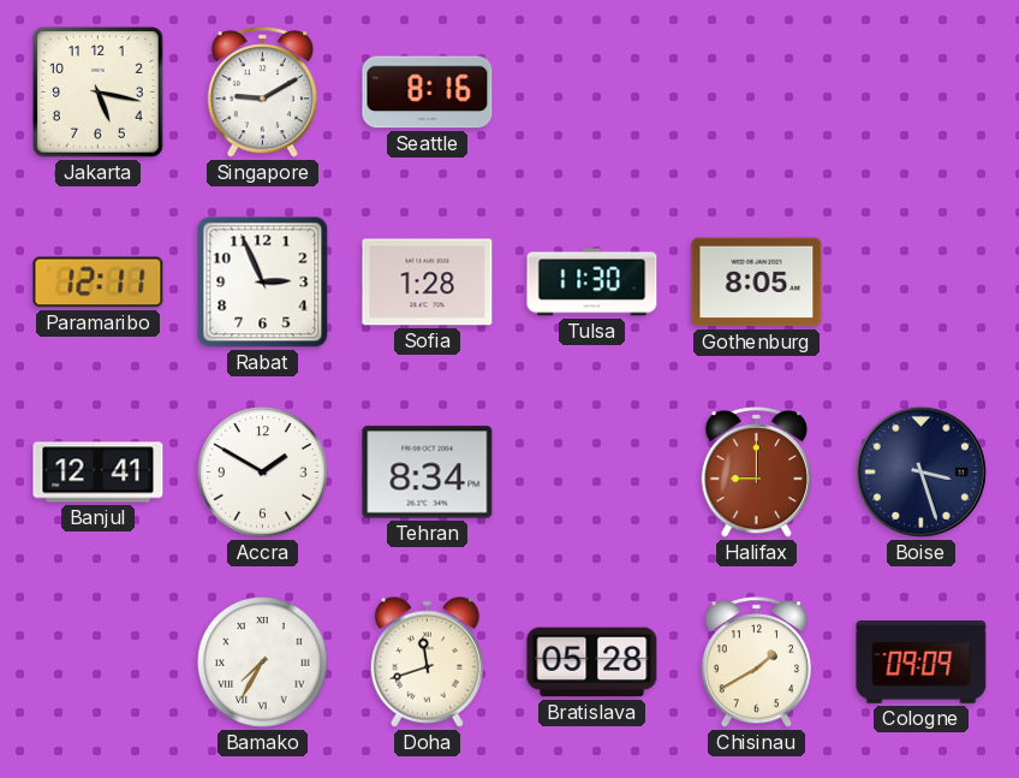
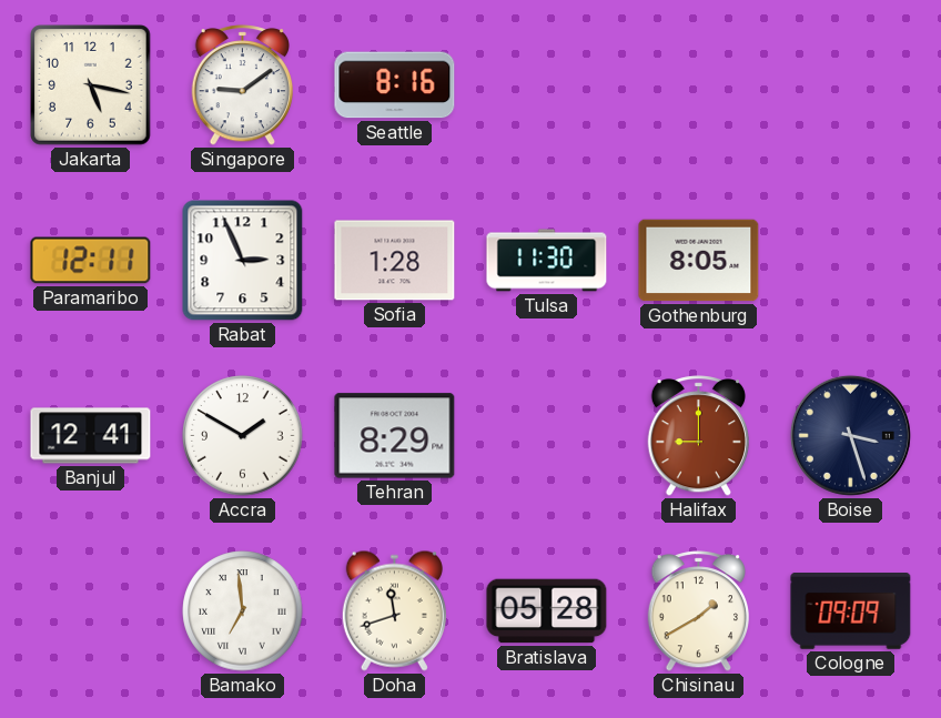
Singapore: 9:10 -> 9:09 (242, 85)
Tehran: 8:34 -> 8:29 (395, 436)
Bamako: 7:35 -> 6:59 (243, 611)
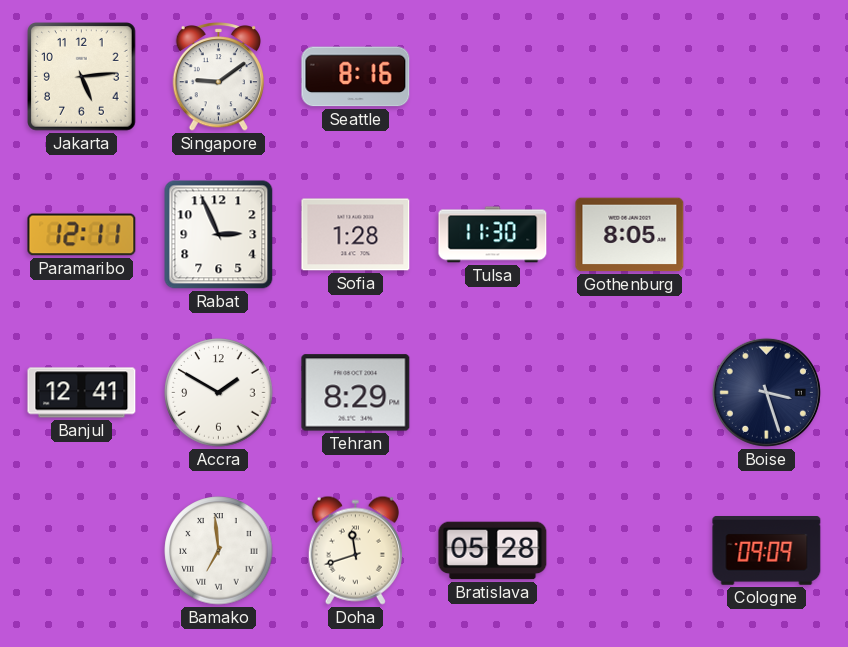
Jakarta: 5:17 -> 5:14 (82, 77)
Halifax: 9:00 -> none (698, 436)
Chisinau: 1:40 -> none (698, 611)
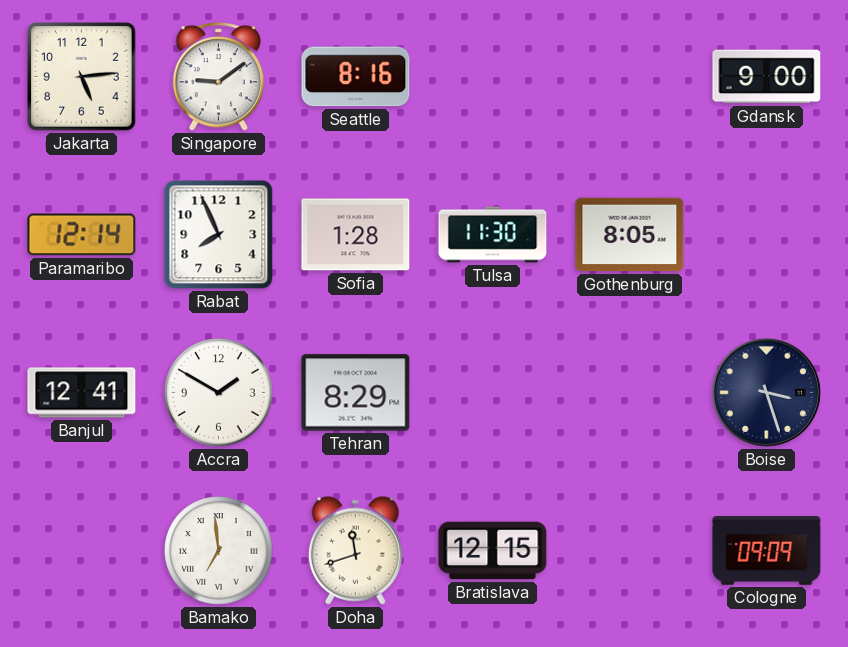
Gdansk: none -> 9:00 (767, 77)
Paramaribo: 12:11 -> 12:14 (82, 235)
Rabat: 2:56 -> 7:56 (219, 235)
Bratislava: 05:28 -> 12:15 (493, 551)
